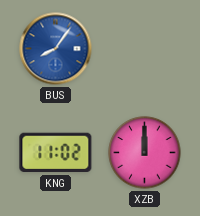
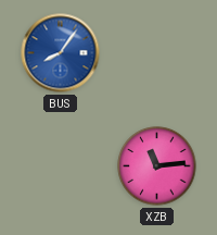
KNG: 11:02 -> none (56, 153)
XZB: 12:00 -> 11:14 (157, 166)
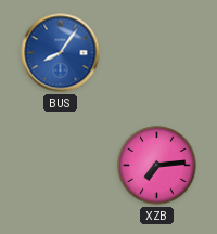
XZB: 11:14 -> 7:14 (157, 166)
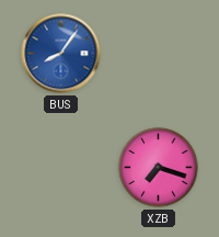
XZB: 7:14 -> 7:18 (159, 168)
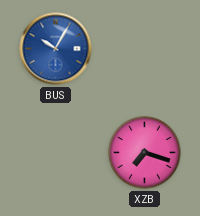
BUS: 8:06 -> 10:05 (56, 49)
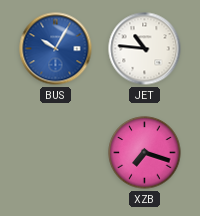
JET: none -> 10:46 (145, 49)
